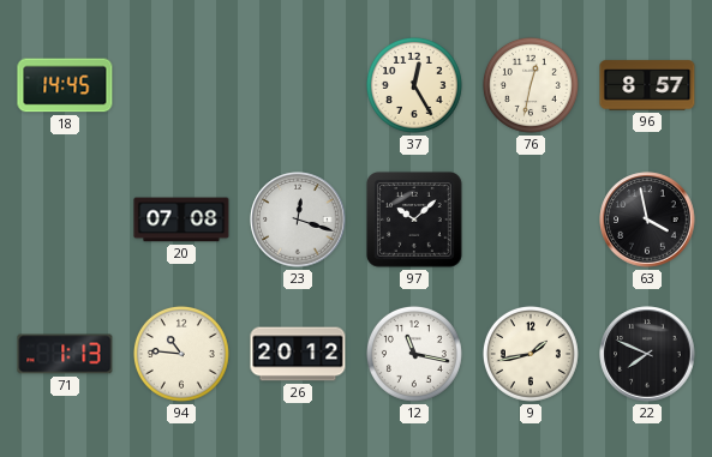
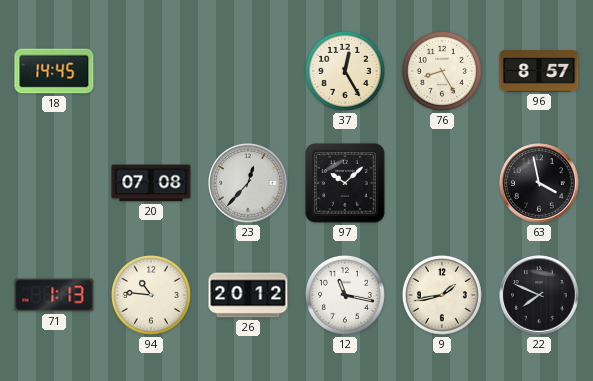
76: 12:32 -> 8:25 (442, 71)
23: 12:18 -> 12:37 (248, 183)
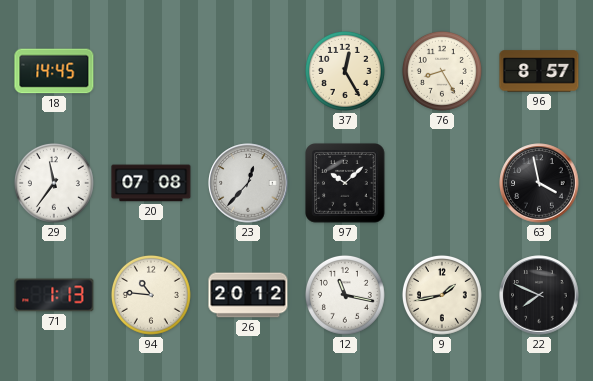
29: none -> 11:36 (54, 183)
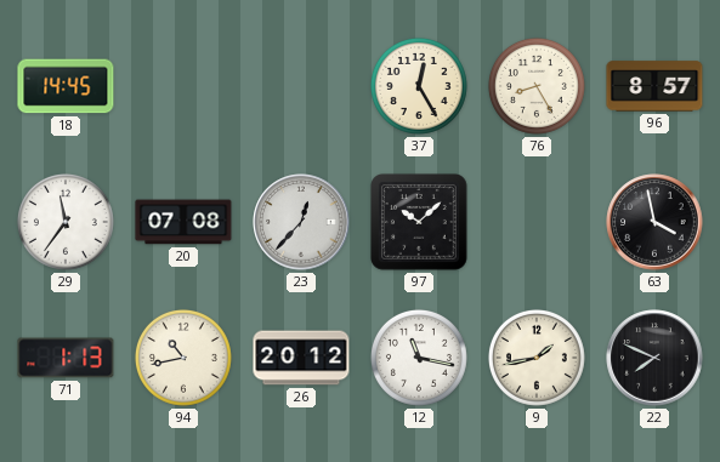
94: 10:46 -> 10:43 (183, 358)
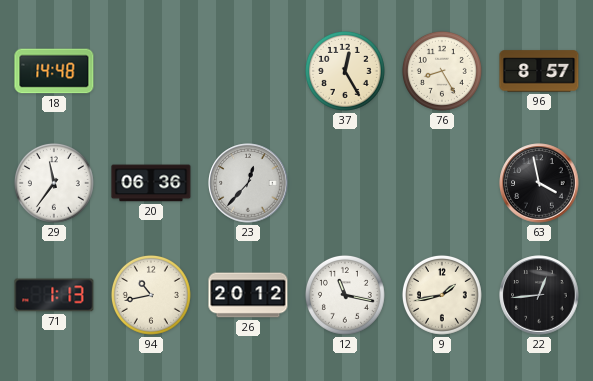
18: 14:45 -> 14:48 (54, 71)
20: 07:08 -> 06:36 (151, 183)
97: 10:08 -> none (419, 222)
22: 7:49 -> 12:44 (539, 295)
